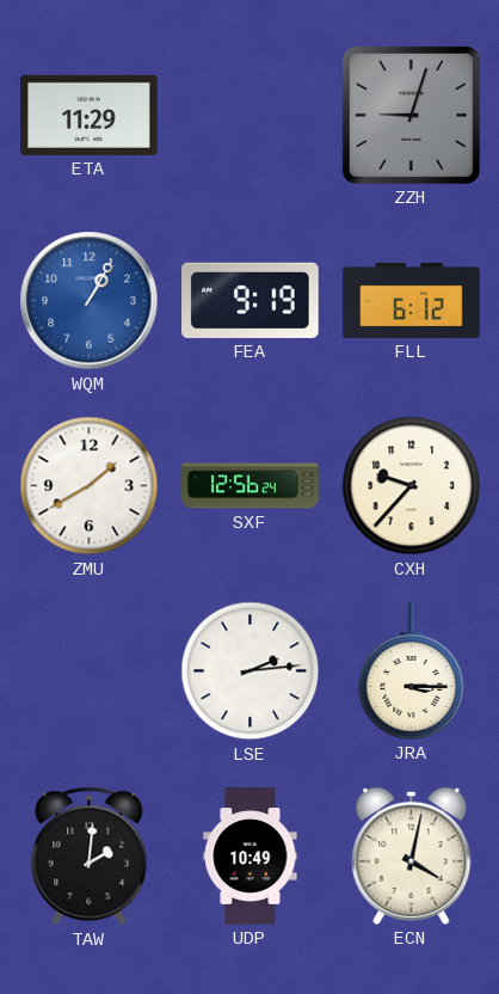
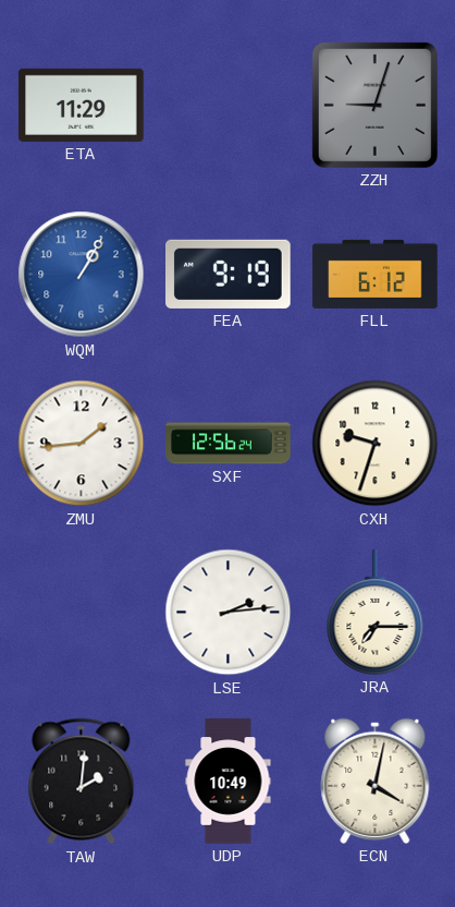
ZMU: 1:40 -> 1:44 (82, 444)
CXH: 9:37 -> 9:33 (376, 444)
JRA: 3:15 -> 7:15 (376, 613)
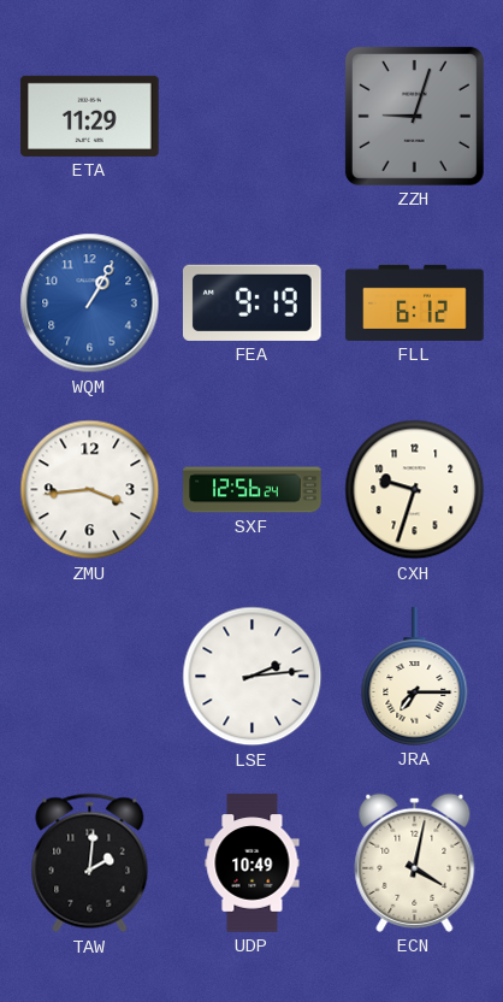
ZMU: 1:44 -> 3:44 (90, 490)
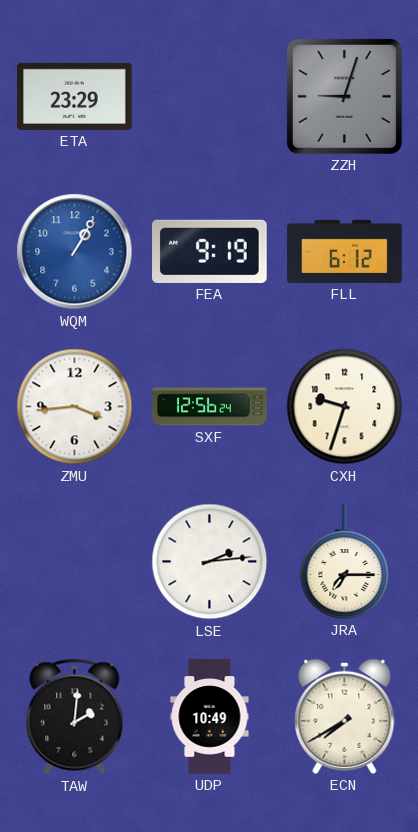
ETA: 11:29 -> 23:29 (75, 96)
ECN: 4:02 -> 7:40 (345, 716)
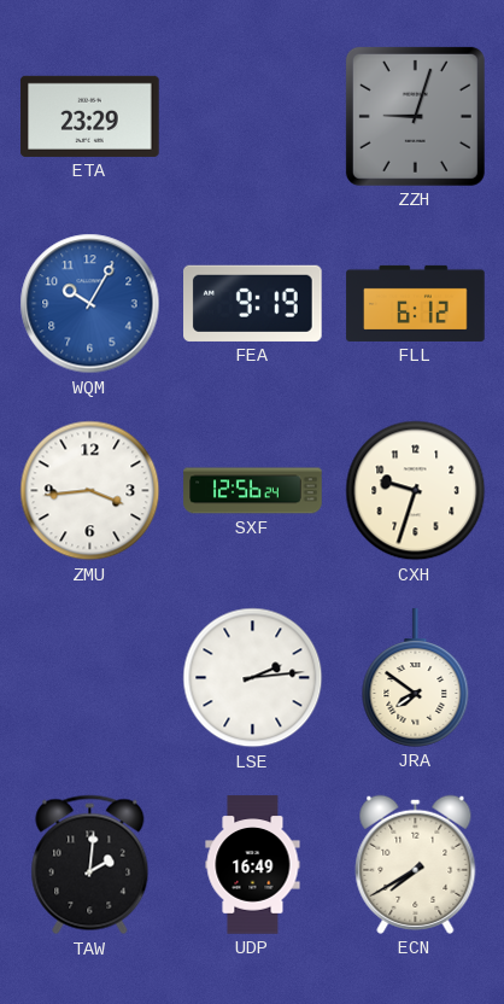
WQM: 1:05 -> 10:05 (90, 304)
JRA: 7:15 -> 7:51 (416, 678)
UDP: 10:49 -> 16:49 (253, 865)
